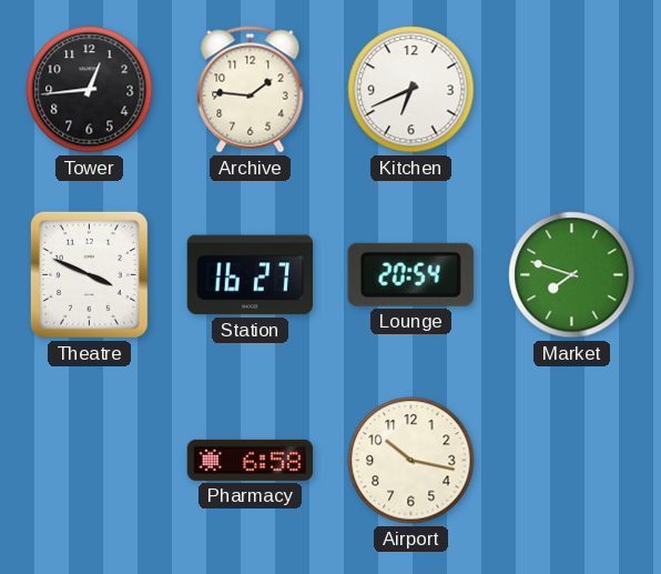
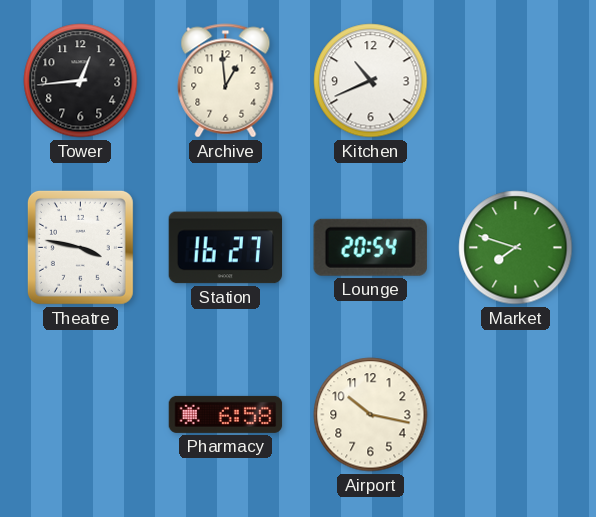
Archive: 1:46 -> 12:59 (226, 81)
Kitchen: 6:41 -> 10:41 (371, 81)
Theatre: 3:49 -> 3:47 (80, 247)
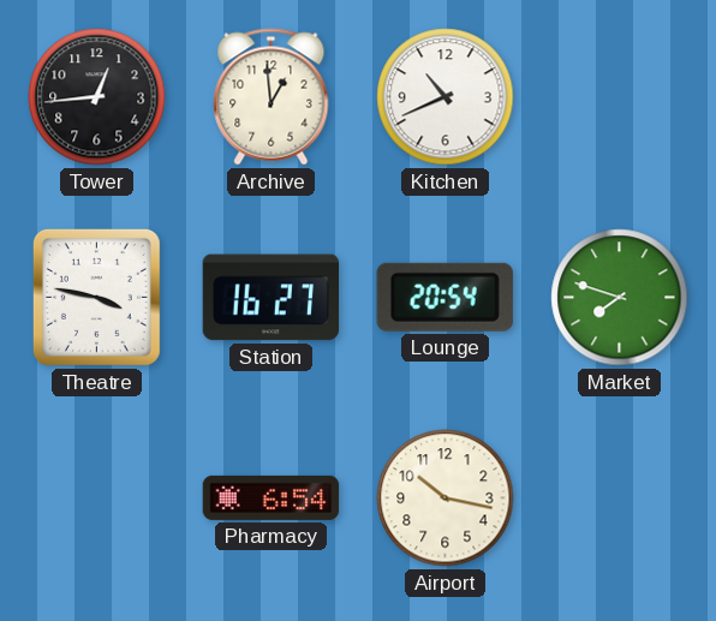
Pharmacy: 6:58 -> 6:54 (272, 497)
